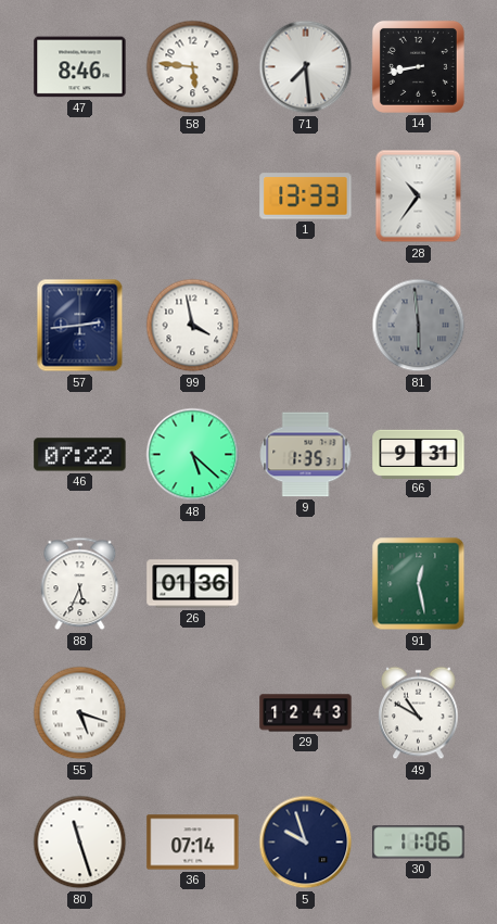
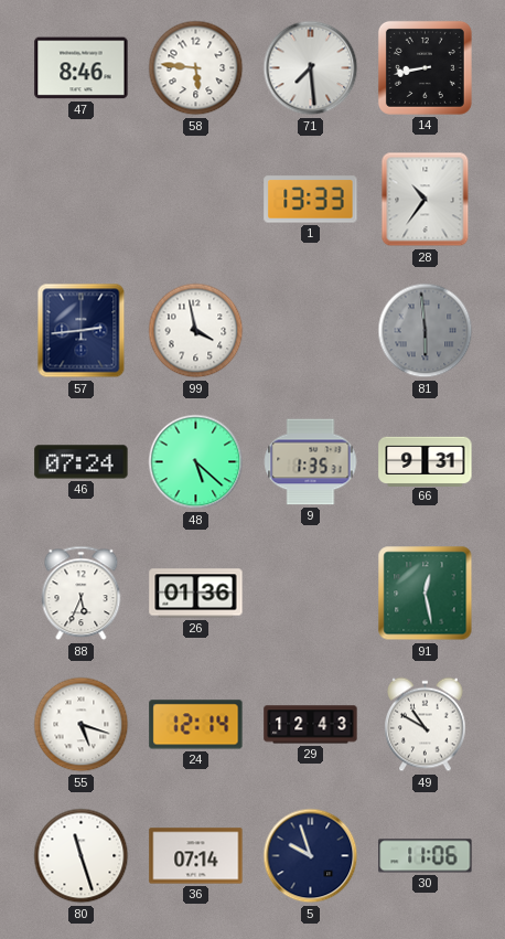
46: 07:22 -> 07:24 (82, 462)
24: none -> 12:14 (196, 725)
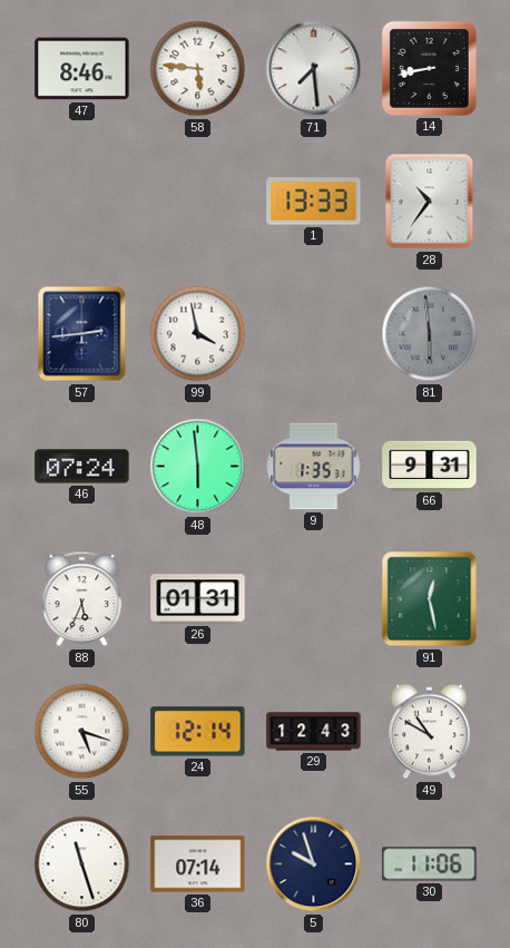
48: 5:22 -> 5:59 (198, 467)
26: 01:36 -> 01:31 (198, 599)
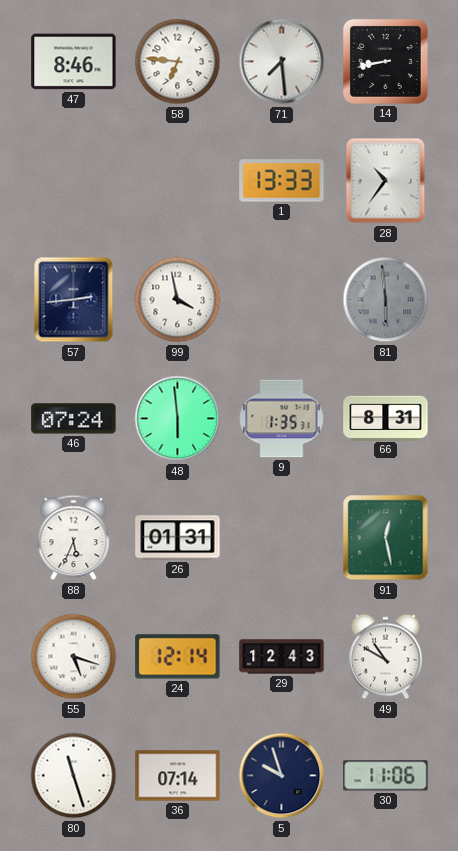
58: 5:46 -> 6:46 (178, 62)
66: 9:31 -> 8:31 (386, 418)
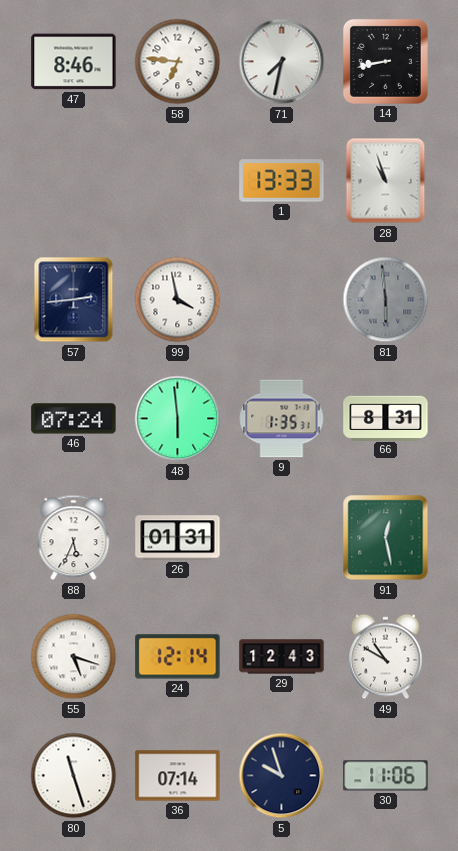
71: 7:29 -> 7:32 (282, 62)
28: 10:36 -> 10:57 (386, 181)
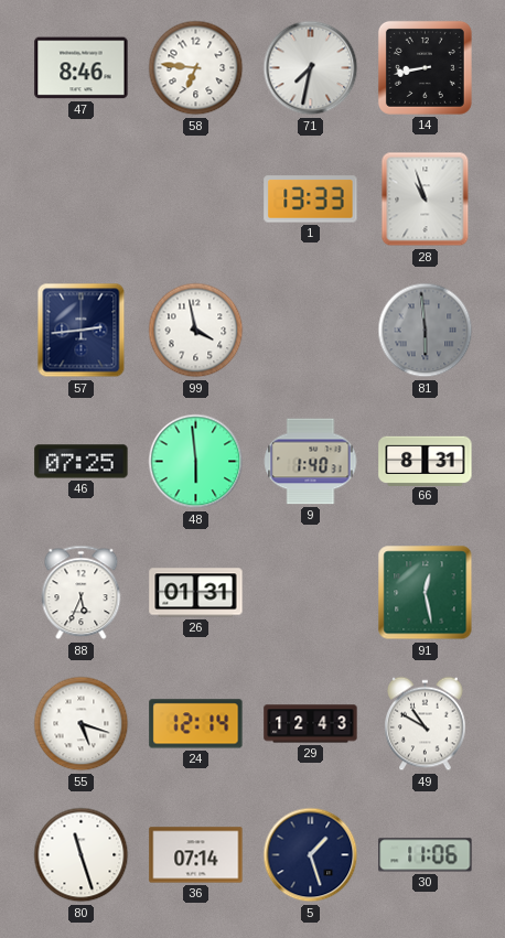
46: 07:24 -> 07:25 (82, 462)
9: 1:35 -> 1:40 (311, 462)
5: 9:57 -> 1:27 (311, 855)
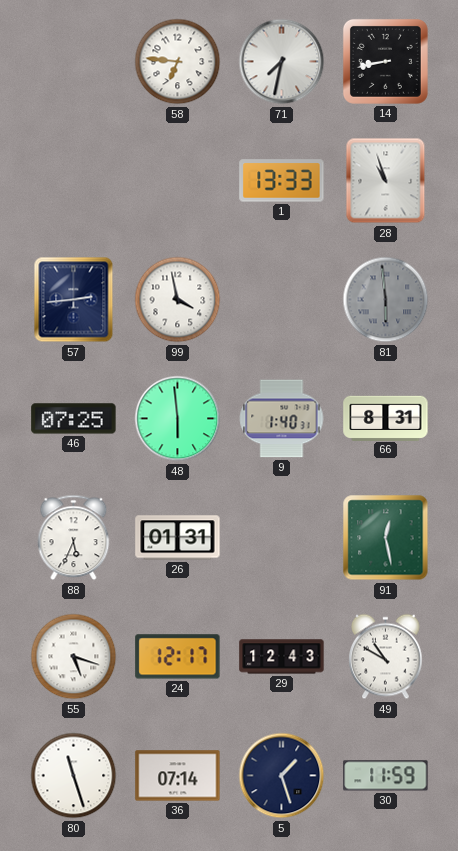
47: 8:46 -> none (82, 68)
24: 12:14 -> 12:17 (178, 657)
30: 11:06 -> 11:59 (386, 776)
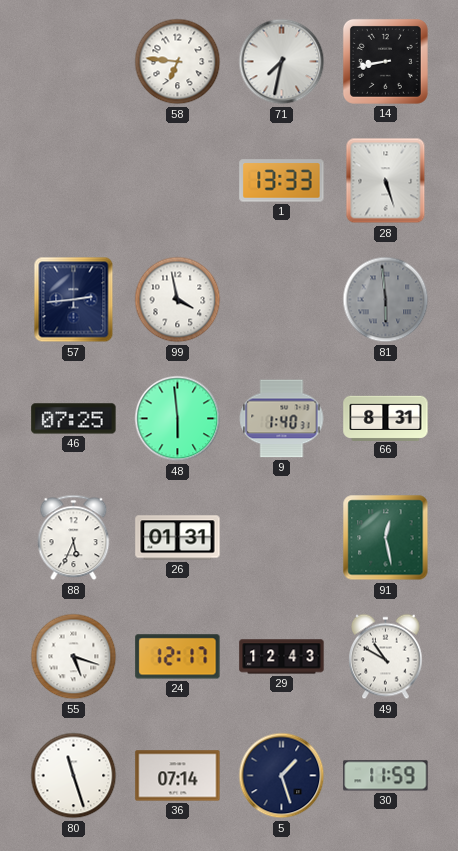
28: 10:57 -> 5:27 (386, 181)
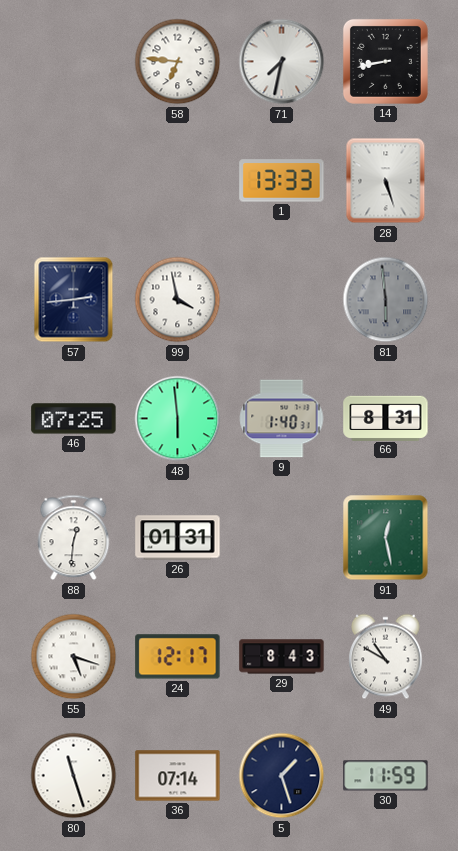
88: 5:34 -> 12:31 (74, 538)
29: 12:43 -> 8:43 (282, 657)
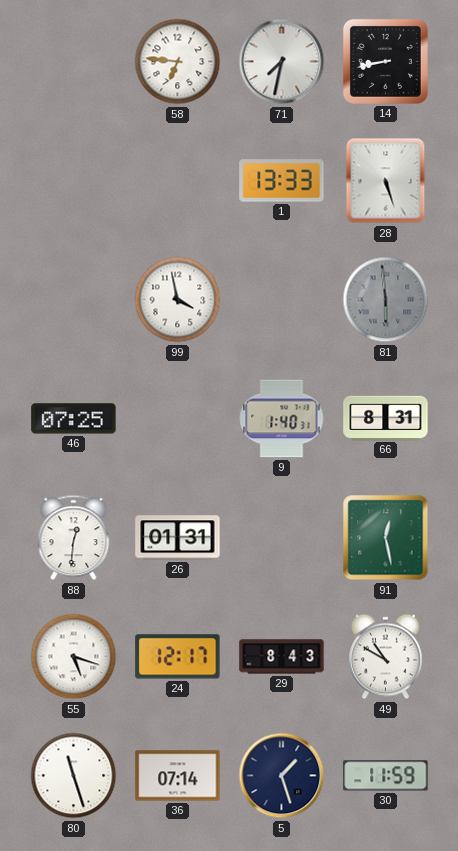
57: 2:44 -> none (74, 300)
48: 5:59 -> none (178, 419)
